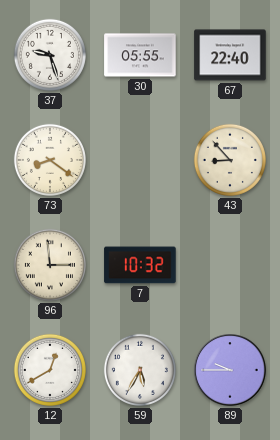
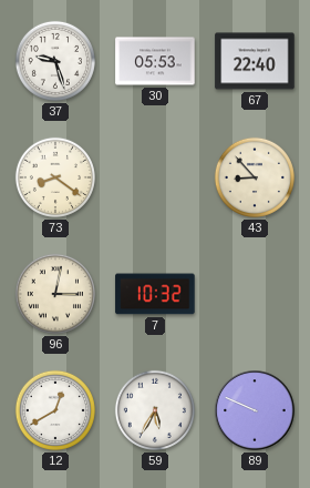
30: 05:55 -> 05:53 (155, 61)
96: 2:59 -> 3:02 (55, 294)
89: 9:45 -> 9:49 (255, 410)
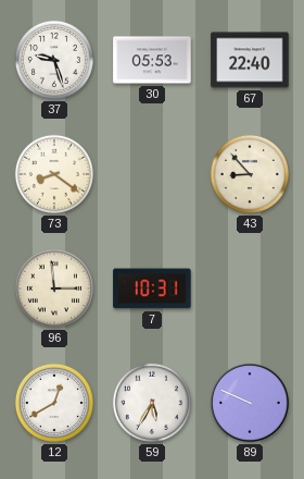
96: 3:02 -> 2:59 (54, 288)
7: 10:32 -> 10:31 (152, 288)
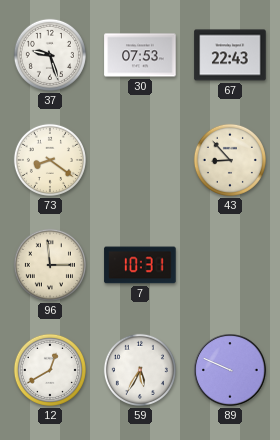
30: 05:53 -> 07:53 (140, 55)
67: 22:40 -> 22:43 (230, 55)
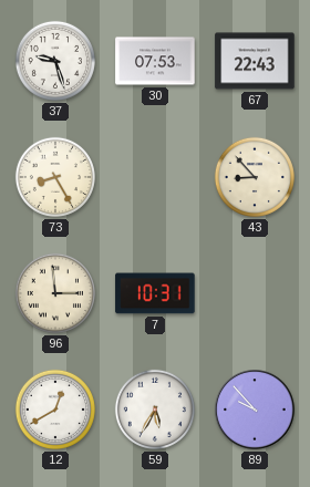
73: 8:21 -> 8:25 (55, 177)
89: 9:49 -> 9:53 (255, 410)
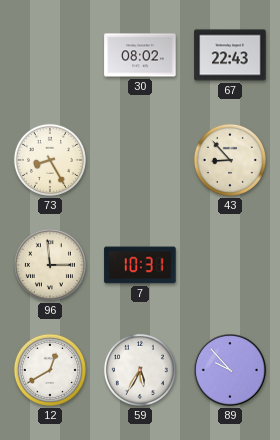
37: 9:27 -> none (55, 61)
30: 07:53 -> 08:02 (140, 55)
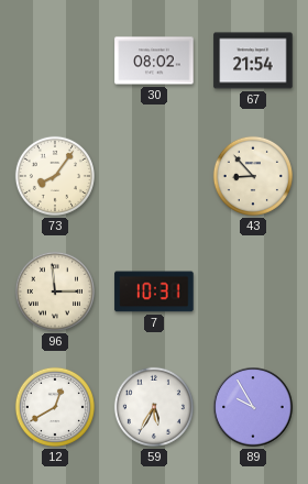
67: 22:43 -> 21:54 (253, 61)
73: 8:25 -> 8:06 (55, 176)
89: 9:53 -> 9:55 (253, 407)
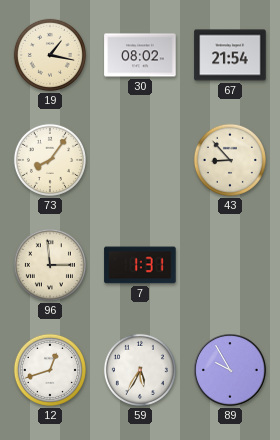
19: none -> 1:17 (50, 55)
7: 10:31 -> 1:31 (140, 265)
12: 12:40 -> 12:42 (50, 370)
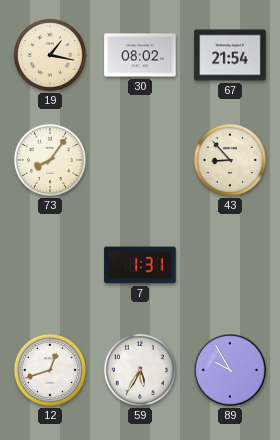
96: 2:59 -> none (50, 265)
